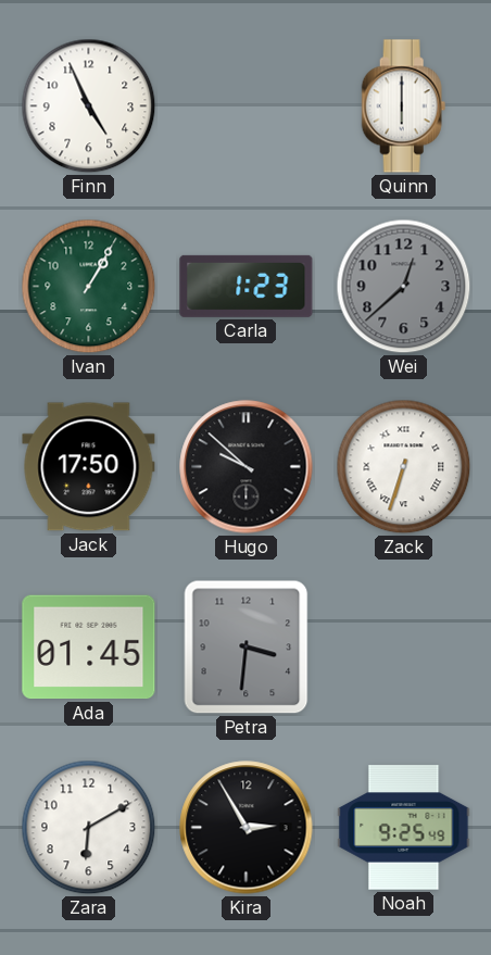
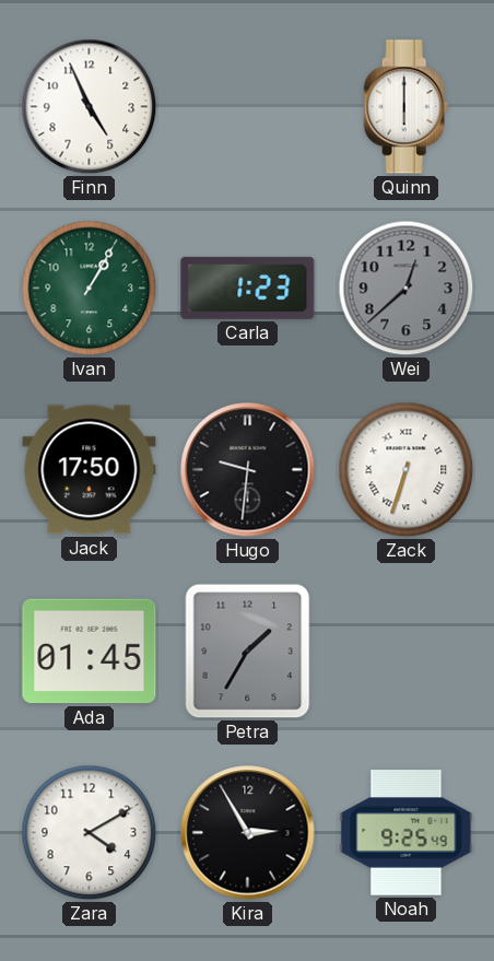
Hugo: 9:52 -> 9:31 (248, 470)
Petra: 3:31 -> 1:35 (248, 652)
Zara: 6:10 -> 4:10 (90, 833)
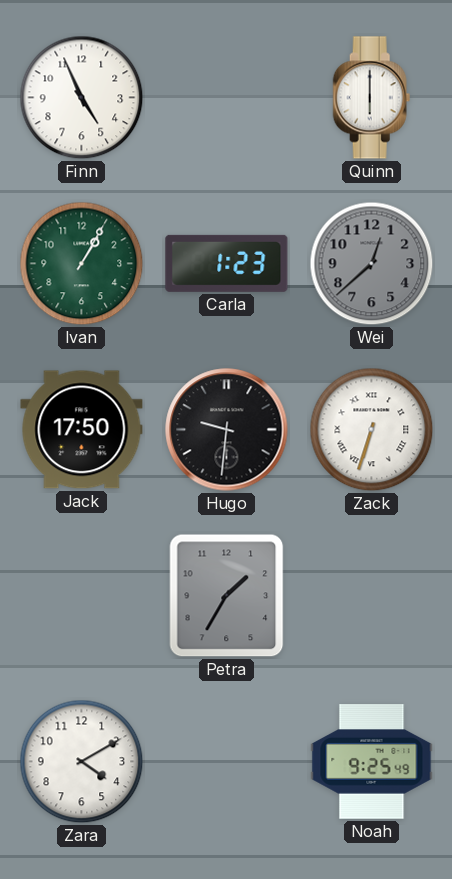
Ada: 01:45 -> none (90, 652)
Kira: 2:55 -> none (248, 833)
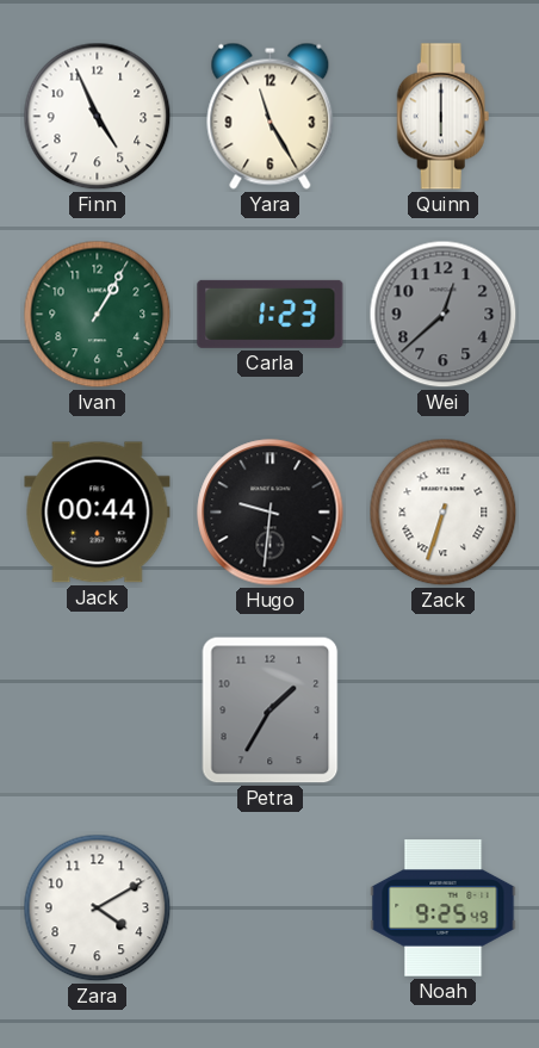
Yara: none -> 11:25 (271, 116)
Jack: 17:50 -> 00:44 (98, 513)
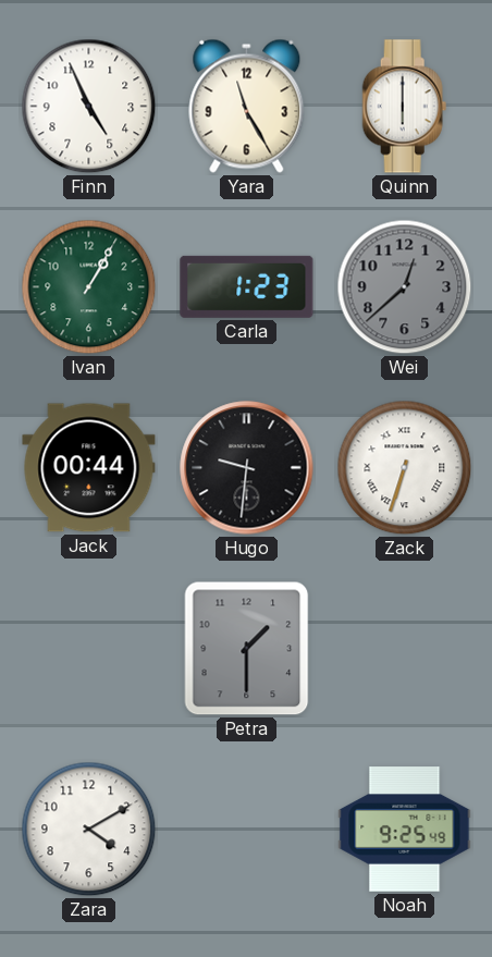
Petra: 1:35 -> 1:30 (247, 649)
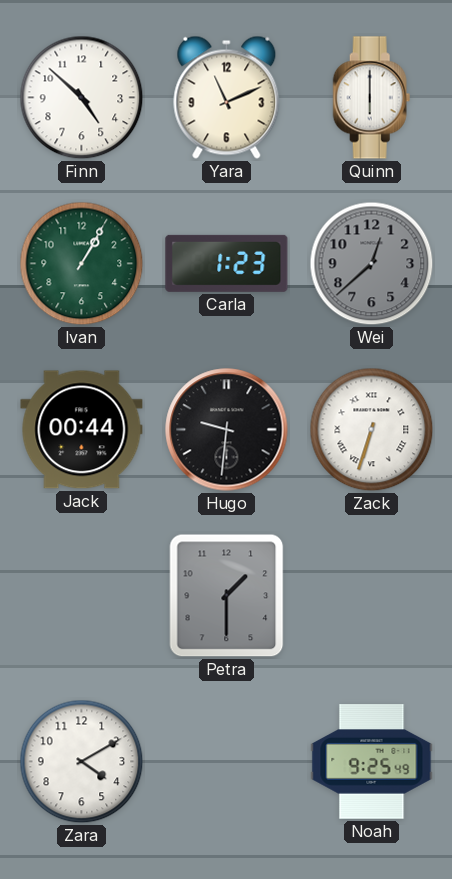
Finn: 4:56 -> 4:52 (82, 98)
Yara: 11:25 -> 11:11 (227, 97)
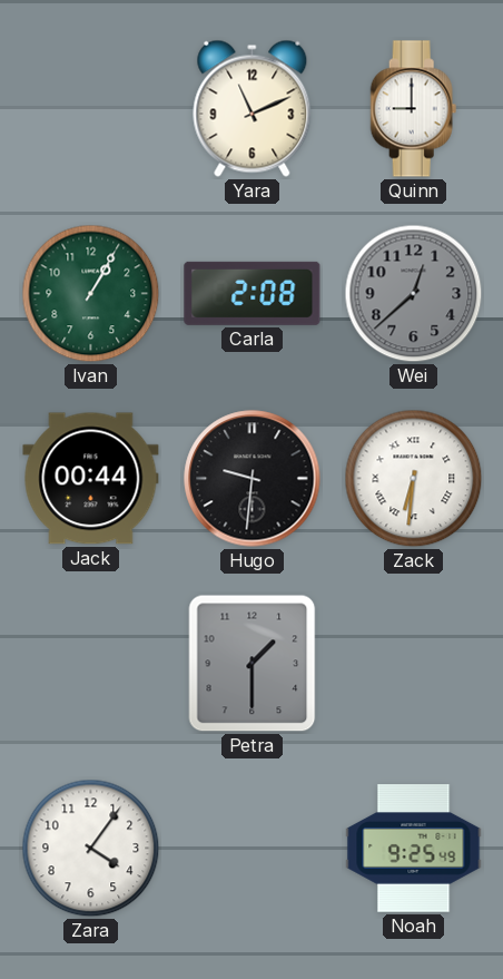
Finn: 4:52 -> none (82, 98)
Quinn: 6:00 -> 9:00 (414, 109)
Carla: 1:23 -> 2:08 (253, 293)
Zack: 6:33 -> 6:31 (414, 479)
Zara: 4:10 -> 4:06 (91, 849)
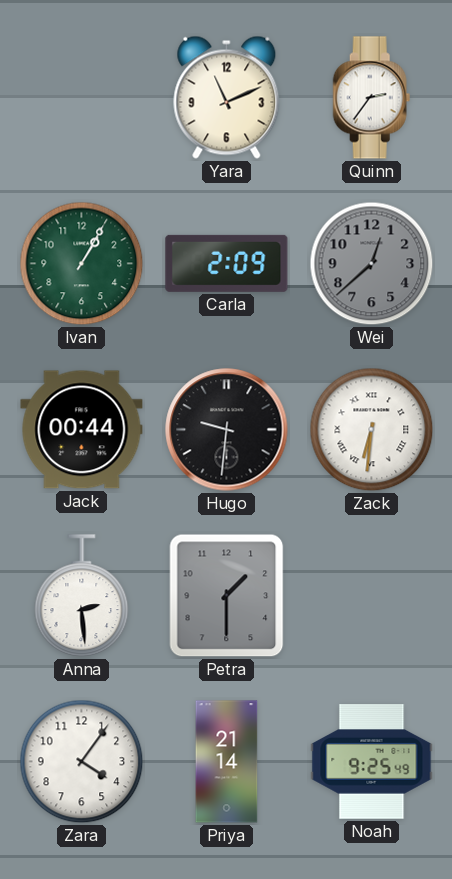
Quinn: 9:00 -> 2:36 (372, 98)
Carla: 2:08 -> 2:09 (227, 263)
Anna: none -> 2:29 (82, 596)
Priya: none -> 21:14 (227, 762)
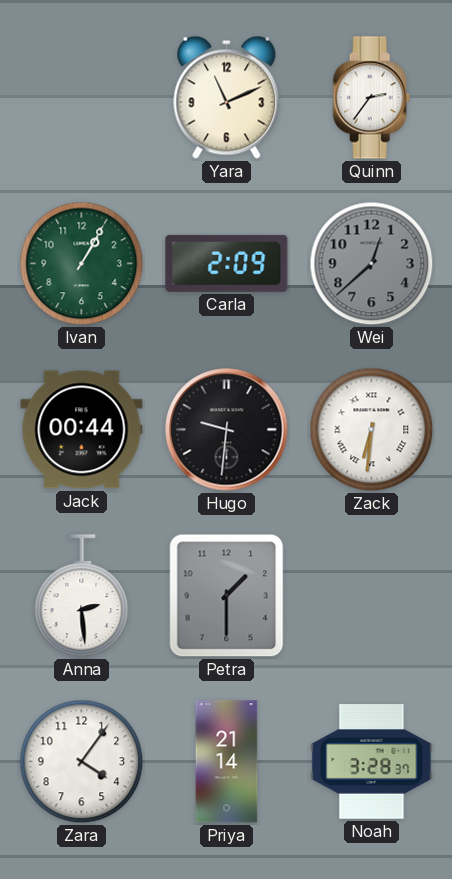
Noah: 9:25 -> 3:28 (372, 762)
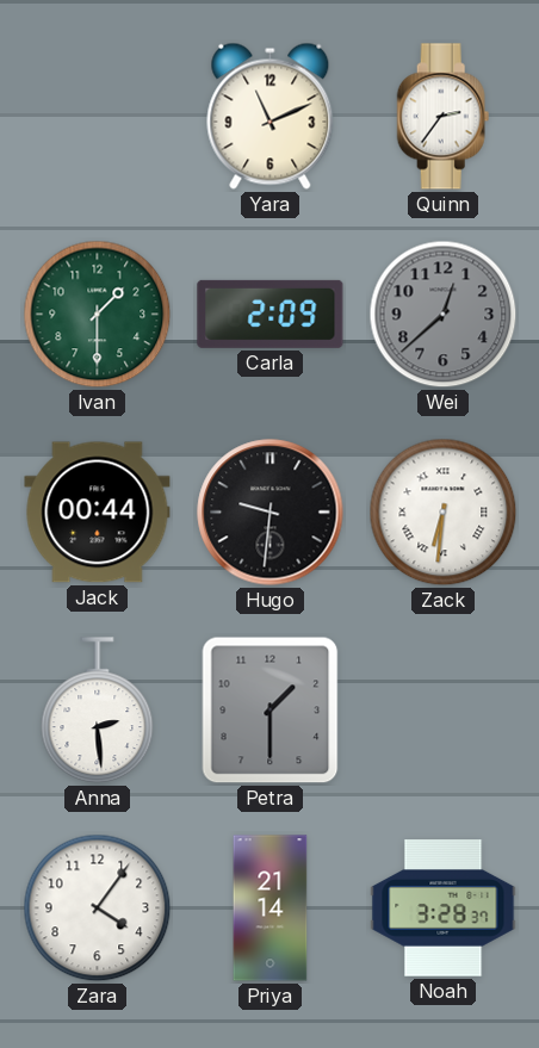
Ivan: 1:05 -> 1:30 (98, 315)
